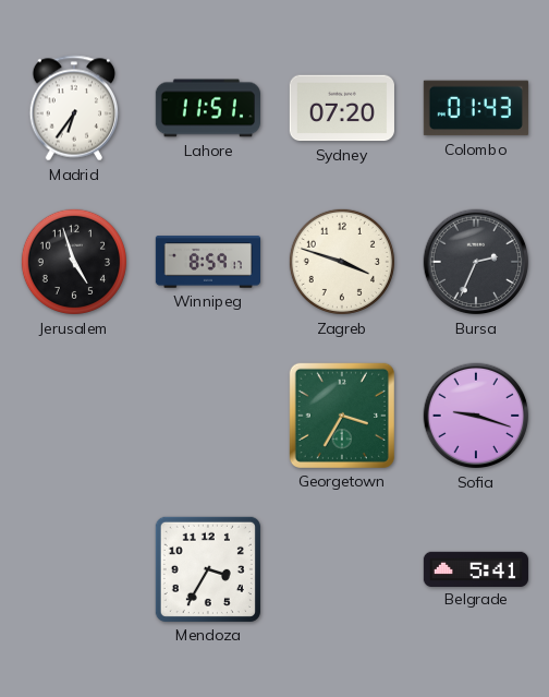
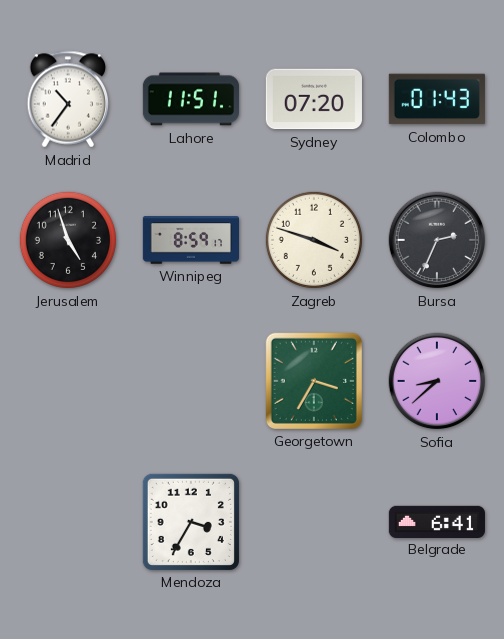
Madrid: 6:36 -> 10:36 (68, 99)
Sofia: 9:18 -> 8:38 (437, 381)
Belgrade: 5:41 -> 6:41 (437, 521)
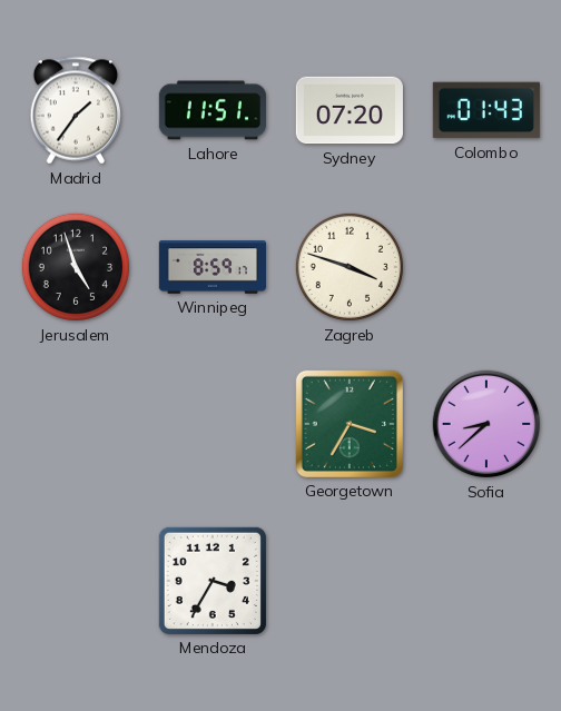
Madrid: 10:36 -> 1:36 (76, 110)
Bursa: 2:34 -> none (437, 240)
Belgrade: 6:41 -> none (437, 521)
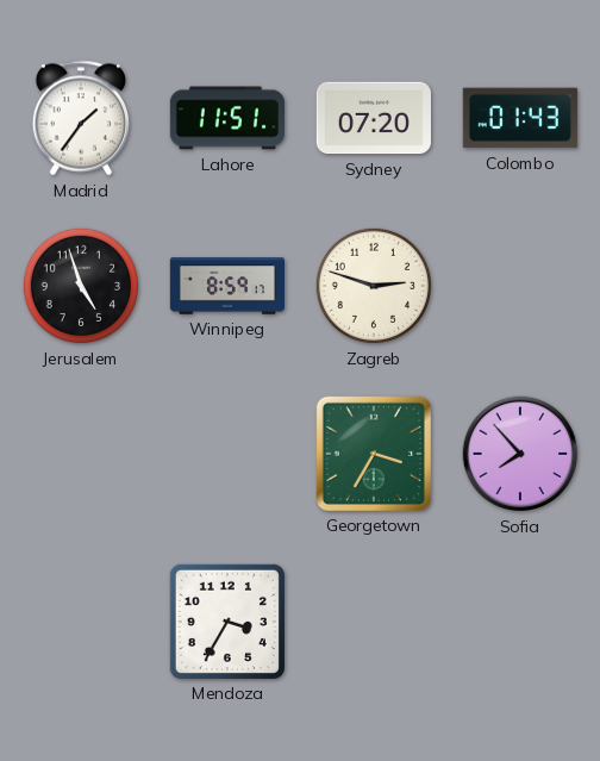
Zagreb: 3:48 -> 2:48 (374, 286)
Sofia: 8:38 -> 7:53 (520, 454)
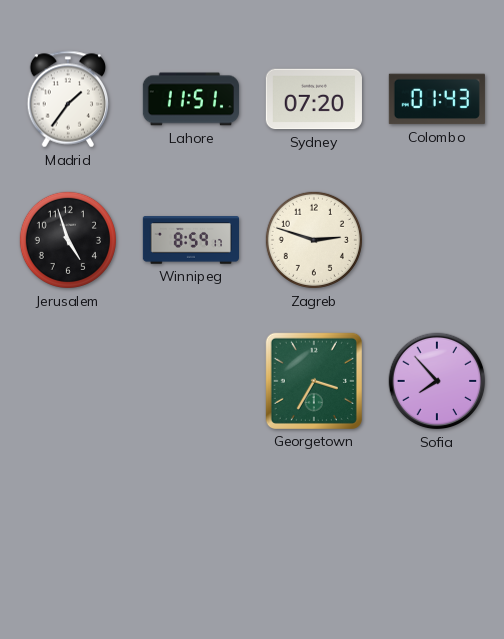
Mendoza: 3:35 -> none (227, 622)
